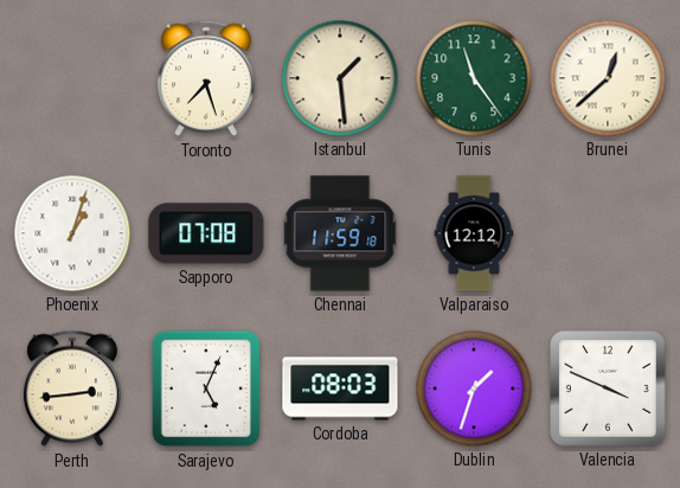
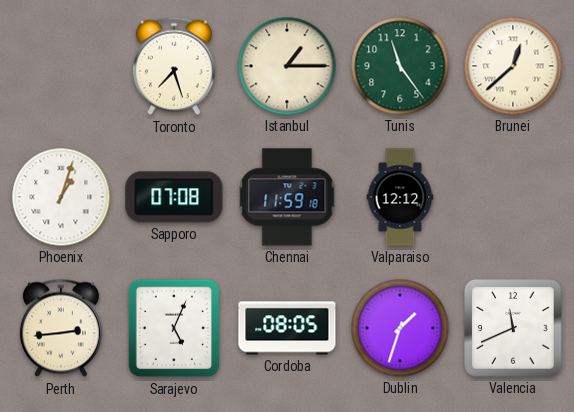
Istanbul: 1:29 -> 1:15 (287, 66)
Cordoba: 08:03 -> 08:05 (287, 328)
Valencia: 3:49 -> 11:41 (513, 328)
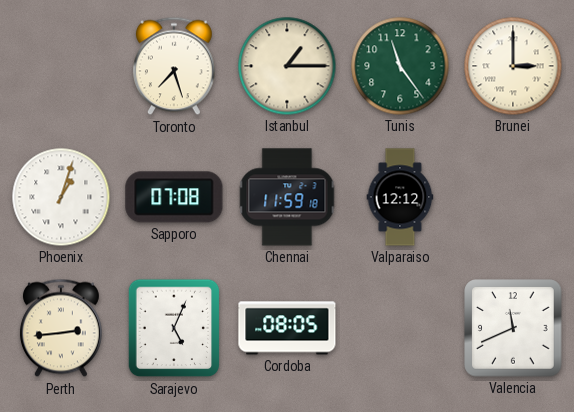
Brunei: 12:38 -> 3:00 (513, 66)
Dublin: 1:33 -> none (400, 328)
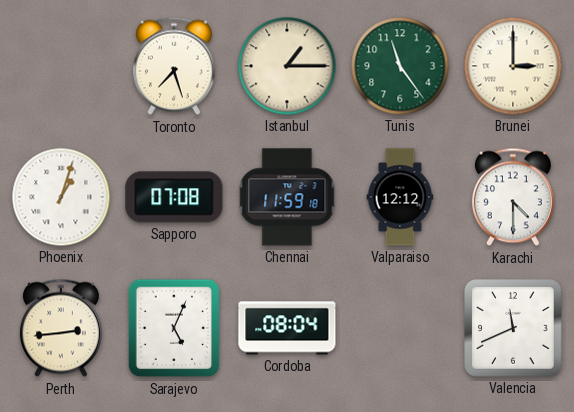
Karachi: none -> 4:30 (513, 197)
Cordoba: 08:05 -> 08:04 (287, 328)
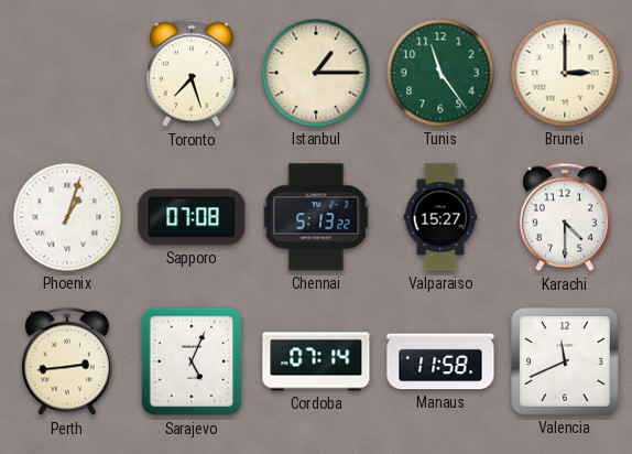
Chennai: 11:59 -> 5:13 (316, 217)
Valparaiso: 12:12 -> 15:27 (440, 217)
Cordoba: 08:04 -> 07:14 (316, 361)
Manaus: none -> 11:58 (440, 361)
